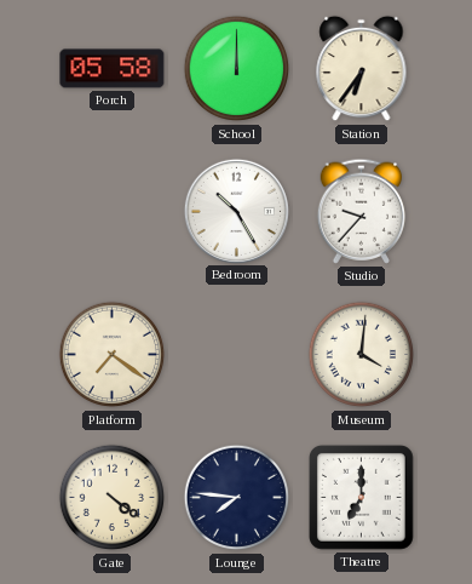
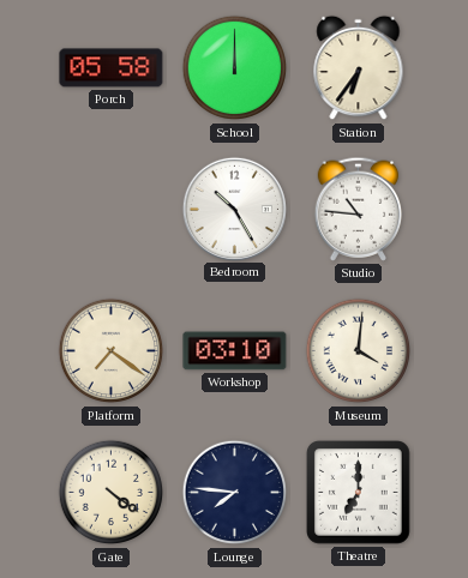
Studio: 9:37 -> 10:46 (359, 209)
Workshop: none -> 03:10 (235, 351)
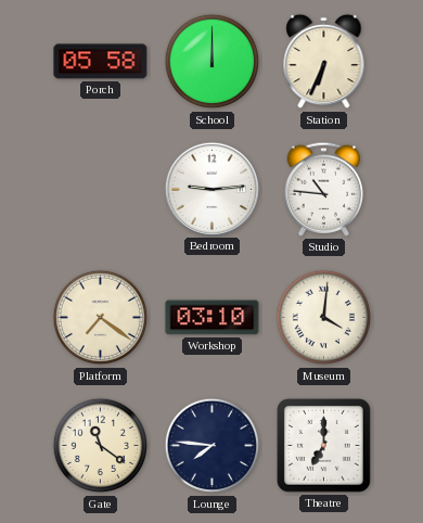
Station: 6:36 -> 6:34 (324, 62)
Bedroom: 10:25 -> 9:14 (211, 189)
Gate: 4:21 -> 11:21 (101, 446)
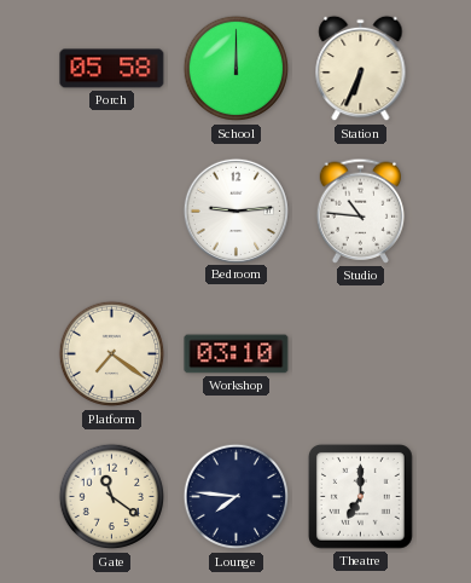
Museum: 4:01 -> none (324, 318)
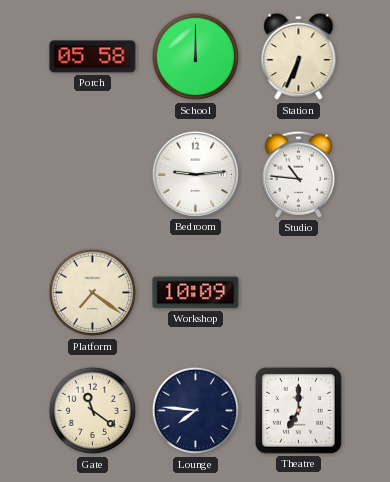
Workshop: 03:10 -> 10:09 (196, 293)
